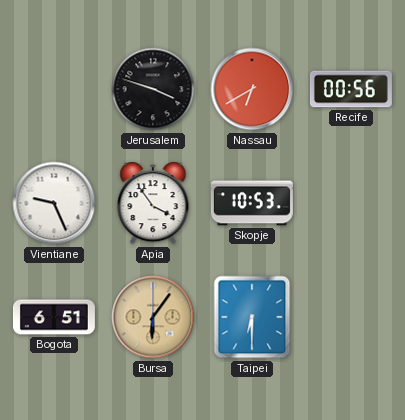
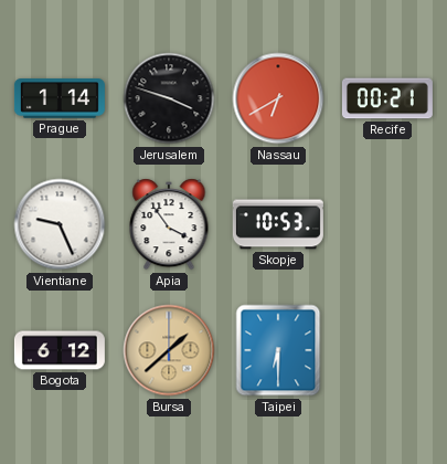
Prague: none -> 1:14 (60, 98)
Recife: 00:56 -> 00:21 (387, 98)
Bogota: 6:51 -> 6:12 (60, 350)
Bursa: 6:06 -> 1:38 (169, 350)
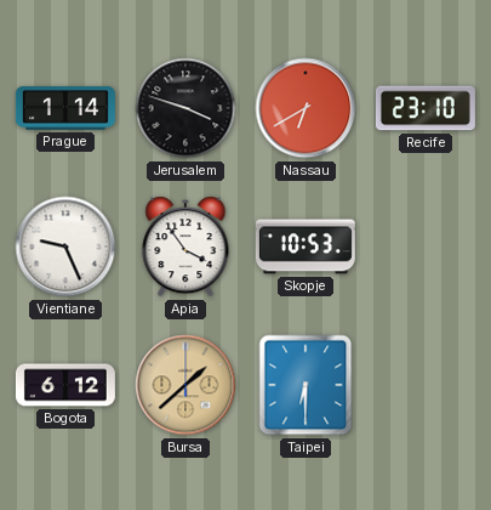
Recife: 00:21 -> 23:10 (426, 108)
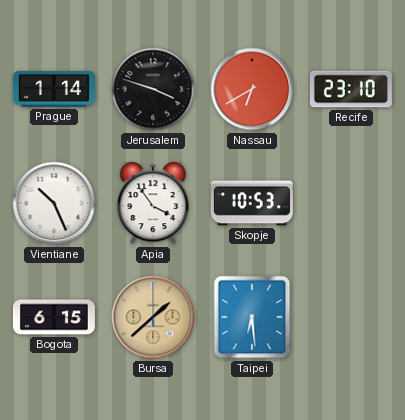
Vientiane: 9:26 -> 10:26 (54, 203)
Bogota: 6:12 -> 6:15 (54, 317)
Taipei: 6:30 -> 6:29 (252, 317)
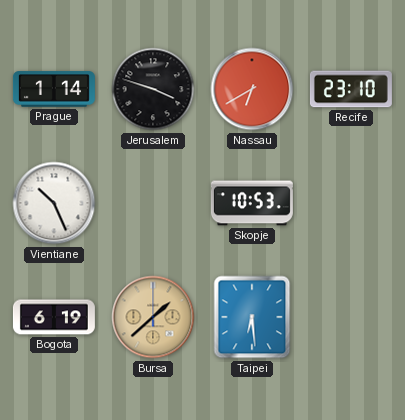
Apia: 3:54 -> none (153, 203)
Bogota: 6:15 -> 6:19 (54, 317)
